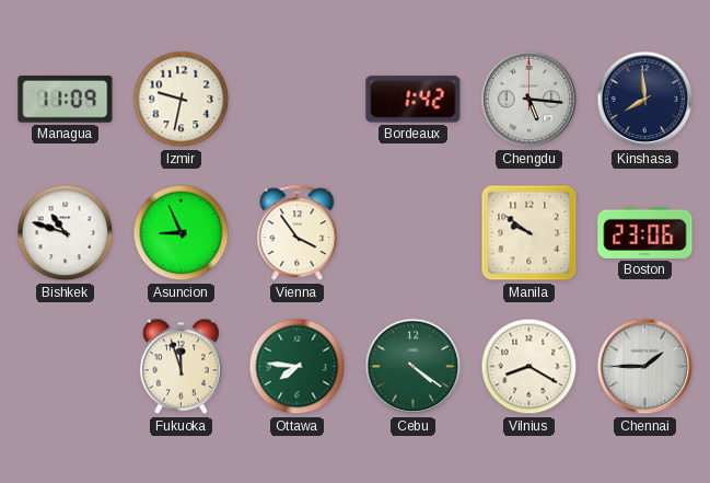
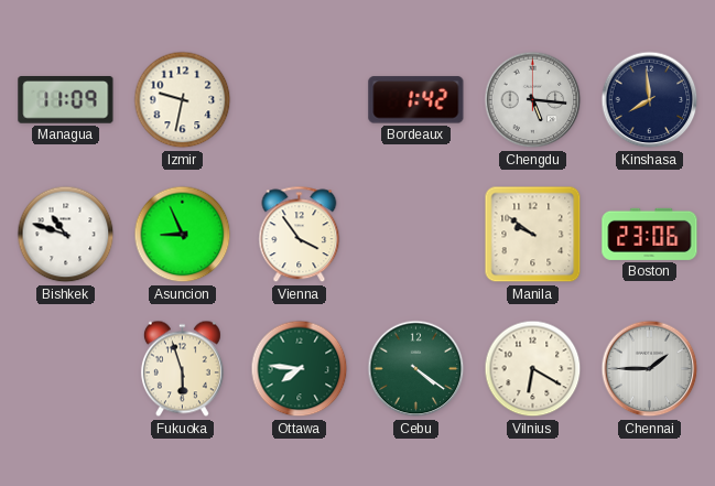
Fukuoka: 11:57 -> 5:57 (182, 369)
Vilnius: 8:20 -> 6:20 (533, 369)
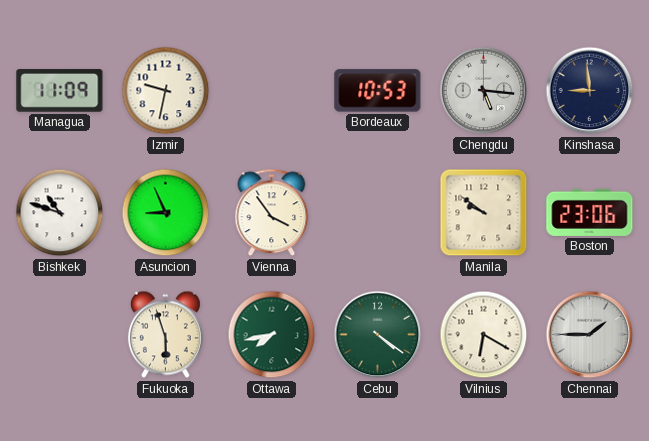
Bordeaux: 1:42 -> 10:53 (378, 91)
Kinshasa: 7:59 -> 8:59 (590, 91)
Ottawa: 7:46 -> 7:43 (272, 335)
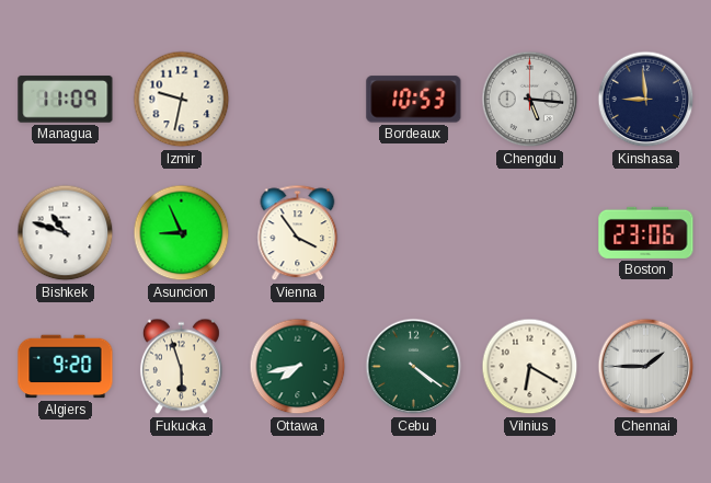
Manila: 9:51 -> none (484, 213)
Algiers: none -> 9:20 (66, 367)
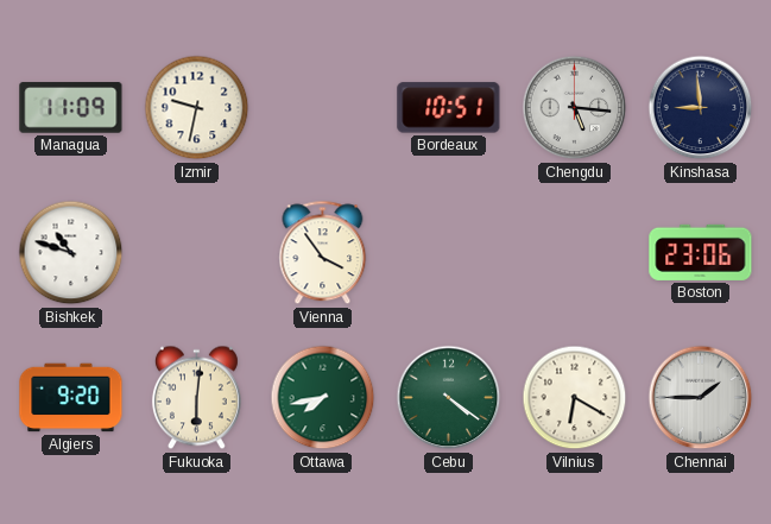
Bordeaux: 10:53 -> 10:51 (449, 108)
Asuncion: 8:56 -> none (182, 233)
Fukuoka: 5:57 -> 6:01 (196, 398)
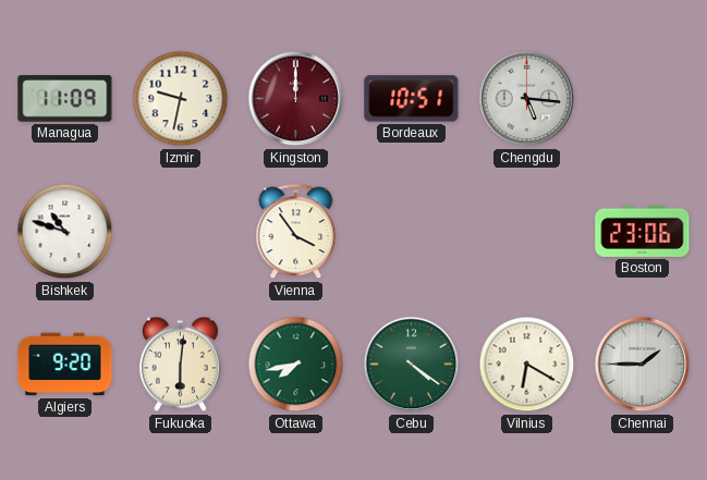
Kingston: none -> 12:00 (296, 99)
Kinshasa: 8:59 -> none (701, 108)
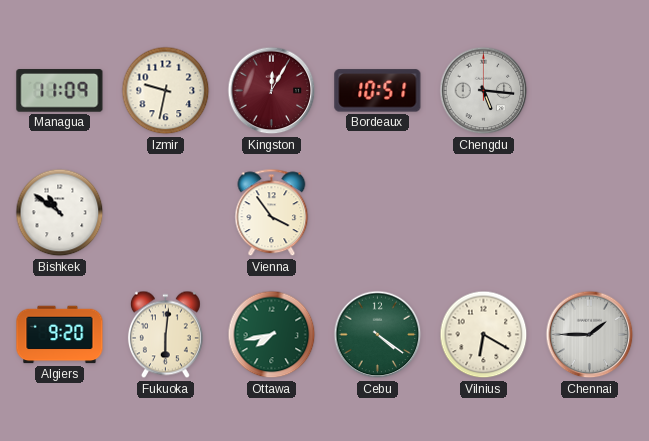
Kingston: 12:00 -> 12:05 (272, 91)
Bishkek: 10:48 -> 10:51 (60, 213)
Boston: 23:06 -> none (643, 231)
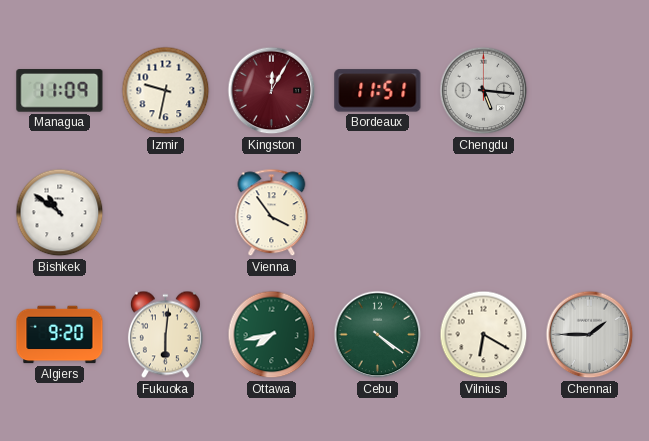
Bordeaux: 10:51 -> 11:51 (378, 91)
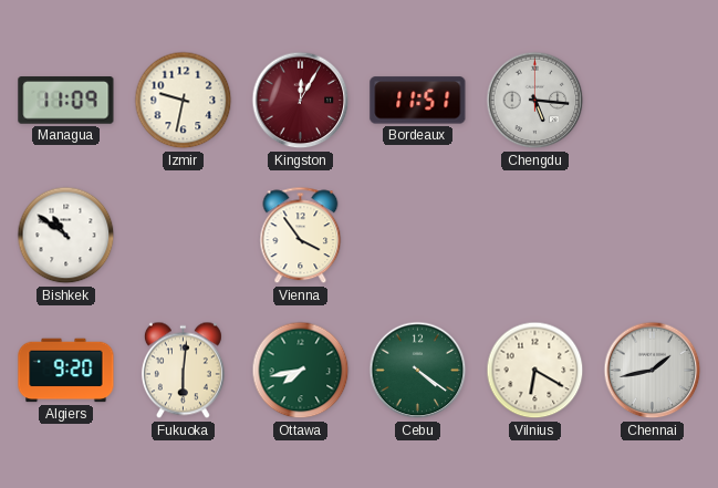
Chennai: 1:45 -> 1:43 (653, 371)
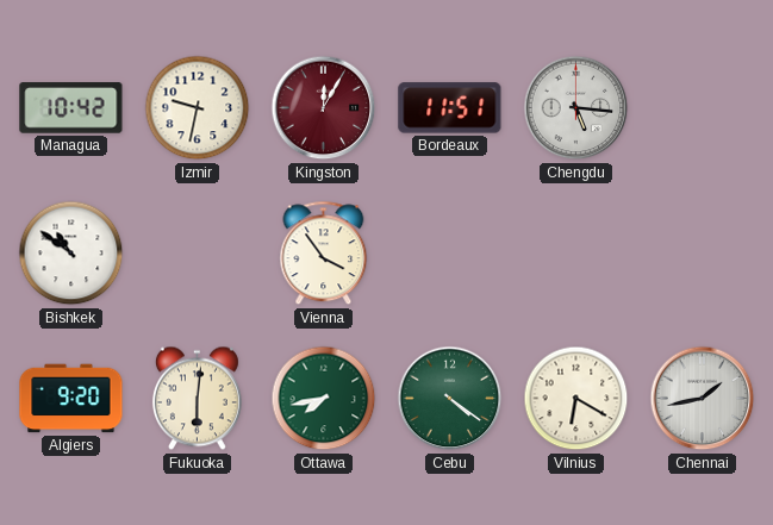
Managua: 11:09 -> 10:42 (71, 108)
